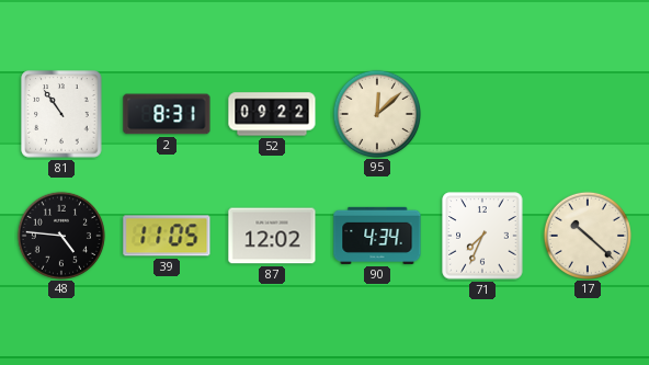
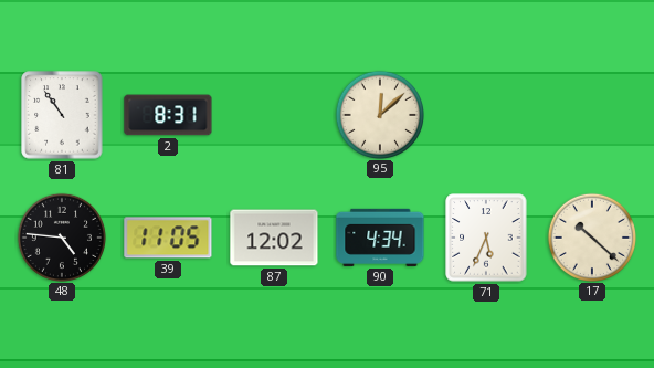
52: 09:22 -> none (272, 114)
71: 7:34 -> 5:34 (486, 238)
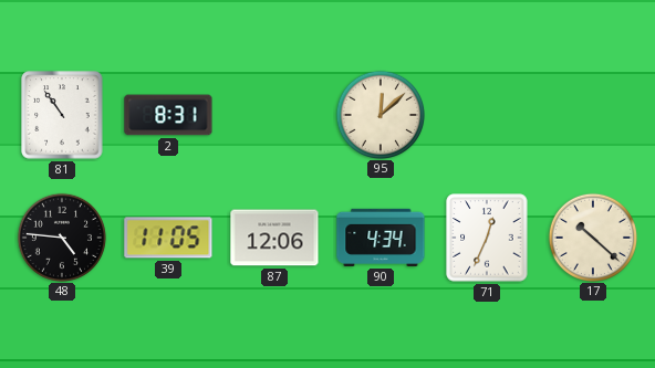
87: 12:02 -> 12:06 (274, 238)
71: 5:34 -> 12:34 (487, 238)
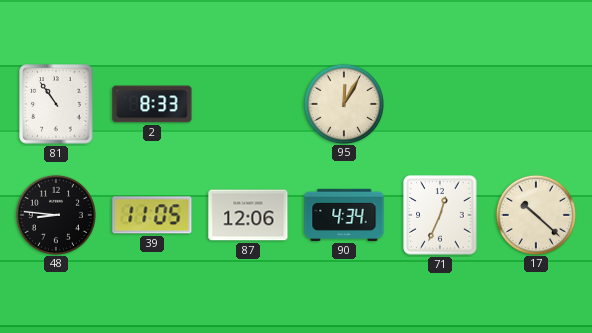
2: 8:31 -> 8:33 (152, 104)
95: 12:08 -> 12:05 (343, 103)
48: 4:46 -> 8:46 (55, 214)
